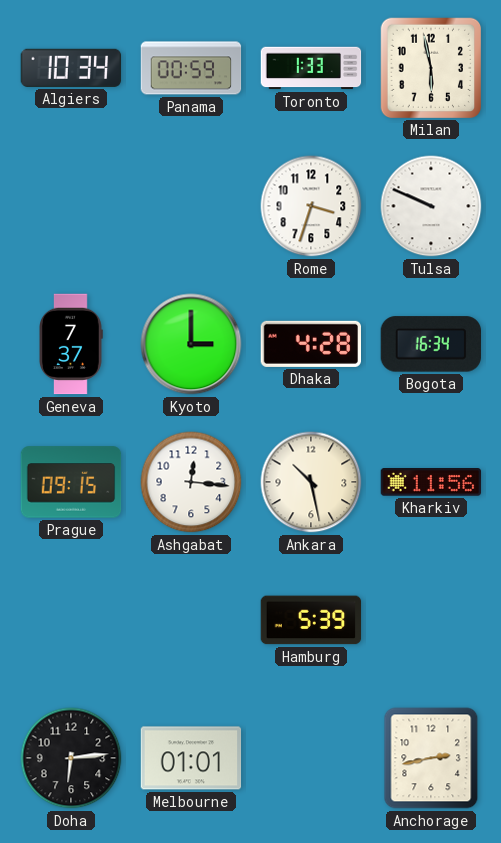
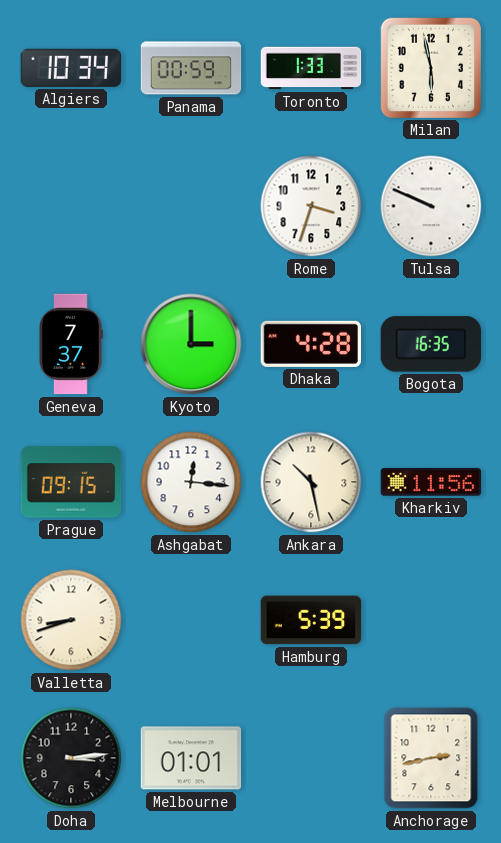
Bogota: 16:34 -> 16:35 (430, 344)
Valletta: none -> 8:42 (71, 620)
Doha: 6:14 -> 3:14 (71, 758)
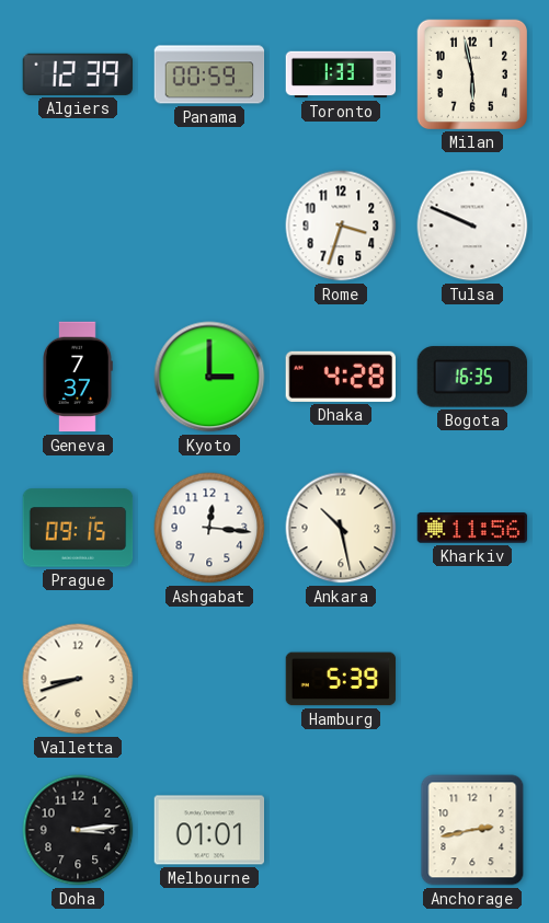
Algiers: 10:34 -> 12:39 (78, 74)
